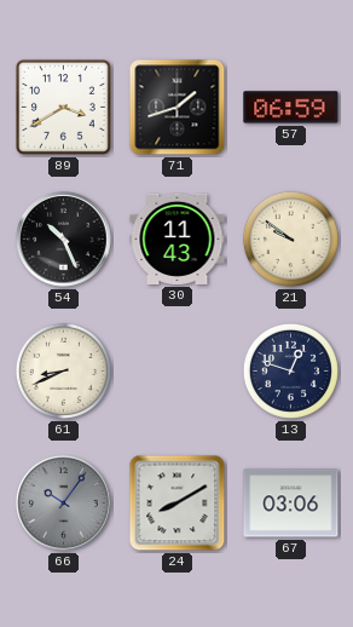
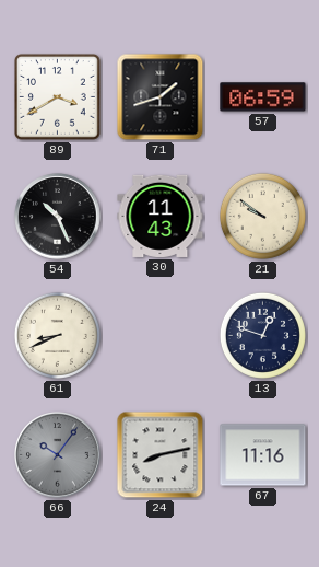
24: 8:10 -> 8:13 (161, 455)
67: 03:06 -> 11:16 (263, 455)
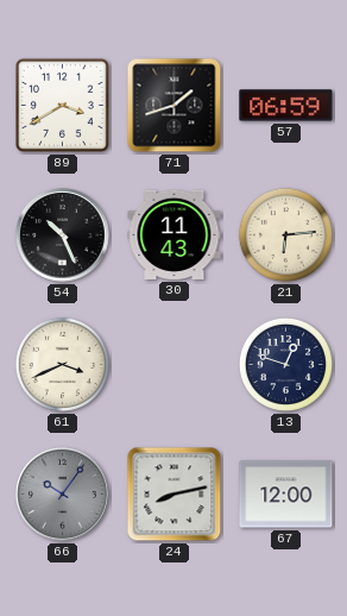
21: 9:51 -> 6:14 (285, 234)
61: 8:41 -> 3:41 (62, 364)
67: 11:16 -> 12:00 (286, 495)
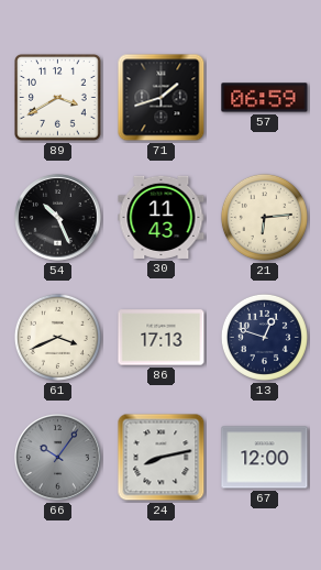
86: none -> 17:13 (162, 338)
